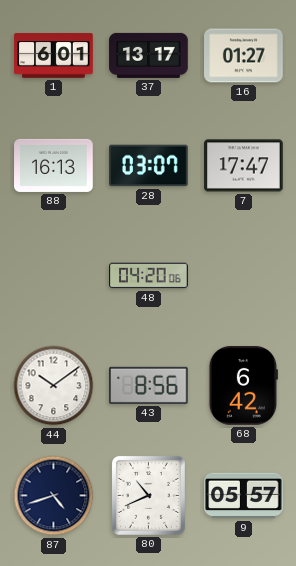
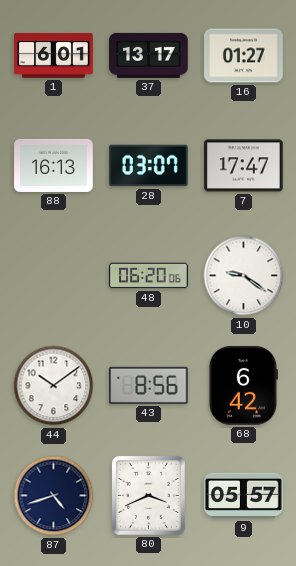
48: 04:20 -> 06:20 (149, 276)
10: none -> 9:21 (244, 276)
80: 10:41 -> 3:41 (148, 495)
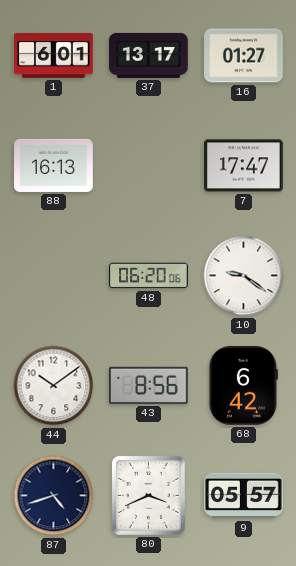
28: 03:07 -> none (149, 166)
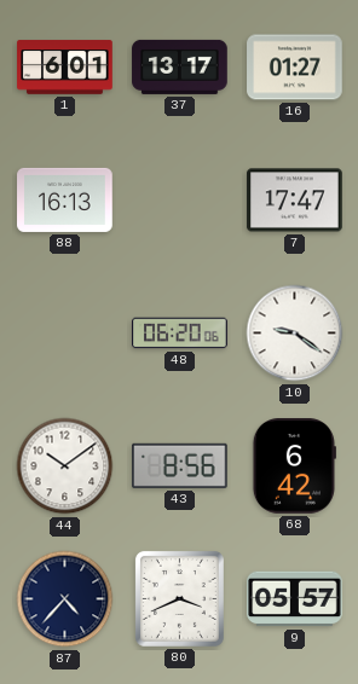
87: 4:42 -> 4:37 (65, 599)
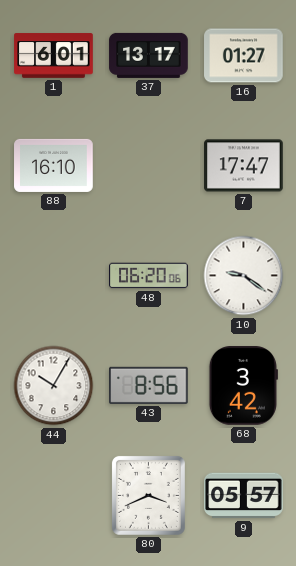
88: 16:13 -> 16:10 (54, 165)
44: 10:09 -> 10:05 (54, 386)
68: 6:42 -> 3:42 (243, 386)
87: 4:37 -> none (65, 599)
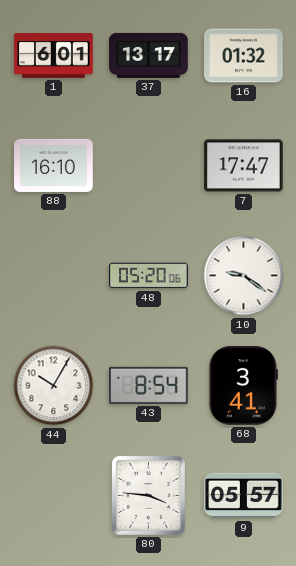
16: 01:27 -> 01:32 (244, 56)
48: 06:20 -> 05:20 (149, 276)
43: 8:56 -> 8:54 (149, 385)
68: 3:42 -> 3:41 (243, 386)
80: 3:41 -> 3:46 (148, 495)
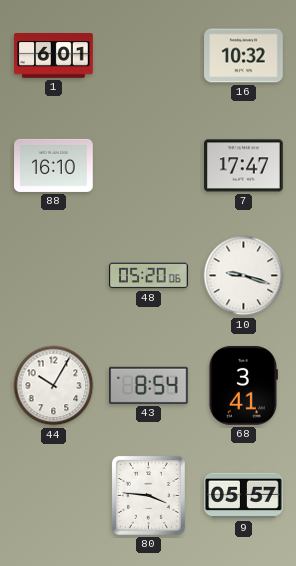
37: 13:17 -> none (149, 55)
16: 01:32 -> 10:32 (244, 56)
10: 9:21 -> 9:18 (244, 276)
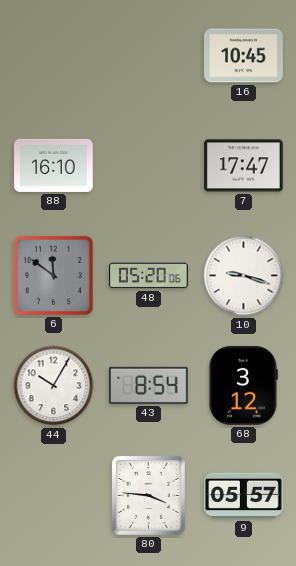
1: 6:01 -> none (54, 56)
16: 10:32 -> 10:45 (244, 56)
6: none -> 11:51 (53, 275)
68: 3:41 -> 3:12 (243, 386)
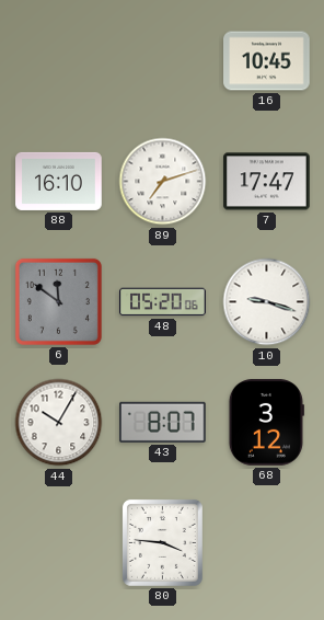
89: none -> 7:12 (163, 182)
43: 8:54 -> 8:07 (163, 422)
9: 05:57 -> none (244, 496)
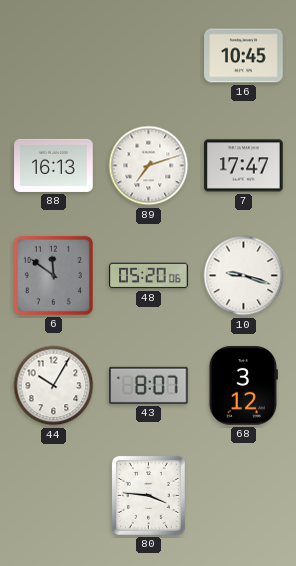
88: 16:10 -> 16:13 (54, 165)
